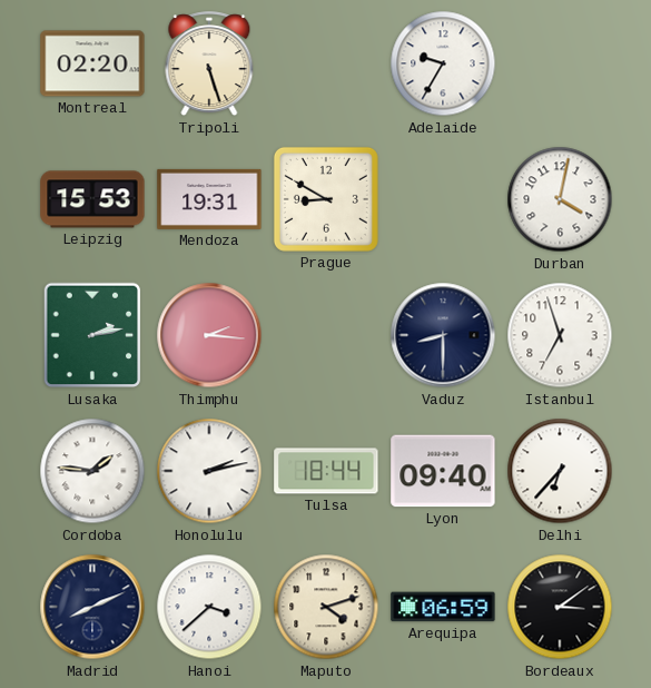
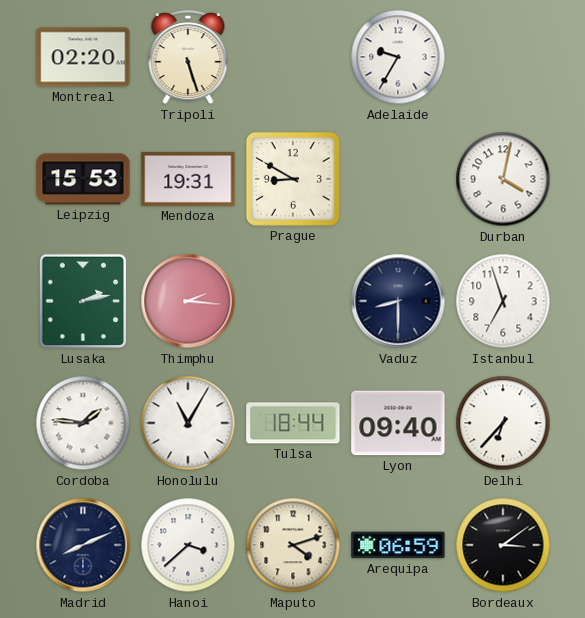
Honolulu: 2:13 -> 11:05 (188, 423)
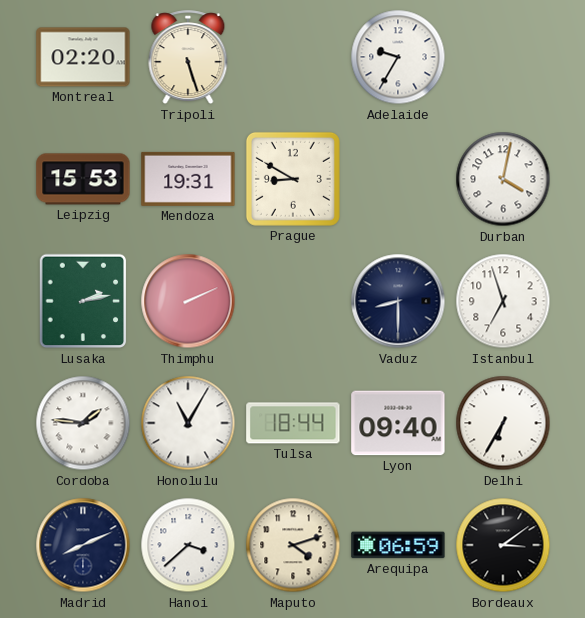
Thimphu: 2:16 -> 2:11 (188, 301)
Delhi: 6:37 -> 6:35 (503, 423)
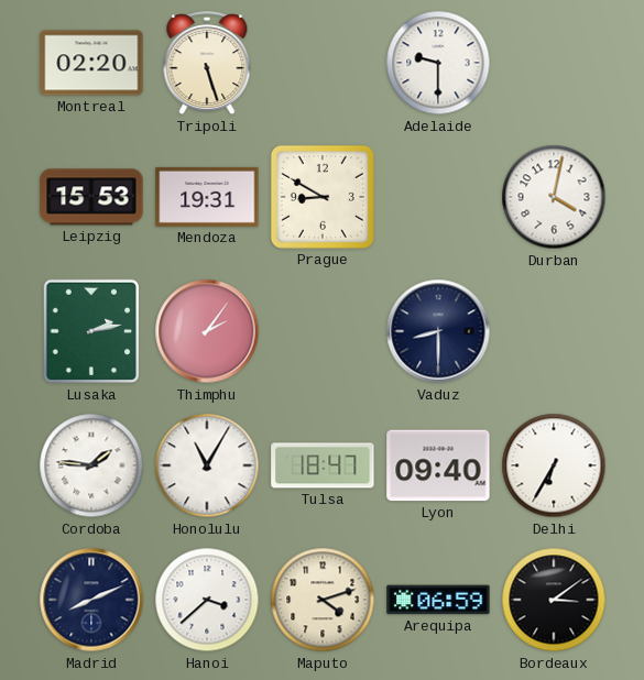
Adelaide: 9:35 -> 9:30 (438, 63)
Thimphu: 2:11 -> 2:06 (207, 331)
Istanbul: 6:57 -> none (503, 301)
Tulsa: 18:44 -> 18:47 (323, 465)
